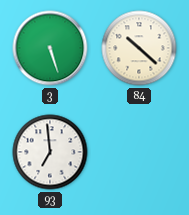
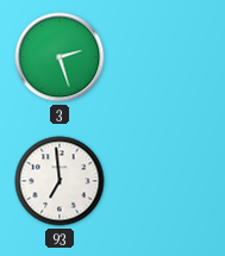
3: 5:27 -> 2:27 (60, 57)
84: 10:22 -> none (139, 48)
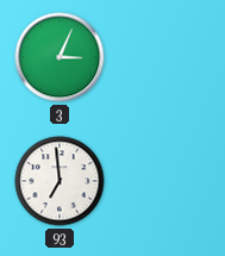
3: 2:27 -> 3:04 (60, 57)
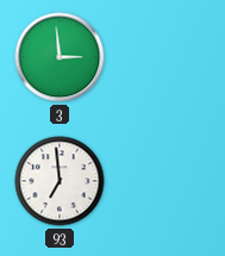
3: 3:04 -> 2:59 (60, 57)
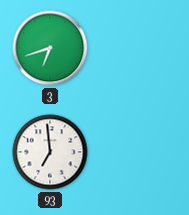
3: 2:59 -> 6:42 (50, 48)
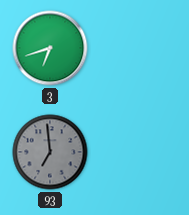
93 dial: white -> grey (50, 152)
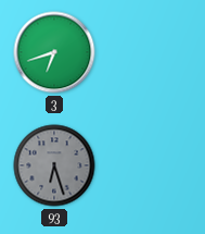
93: 6:59 -> 6:27 (54, 165)
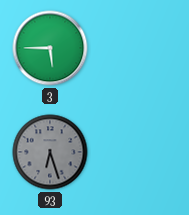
3: 6:42 -> 5:45 (50, 48)
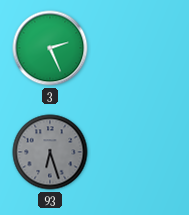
3: 5:45 -> 2:26 (50, 48)
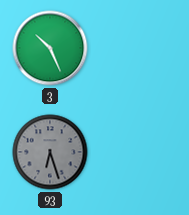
3: 2:26 -> 10:26 (50, 48)
